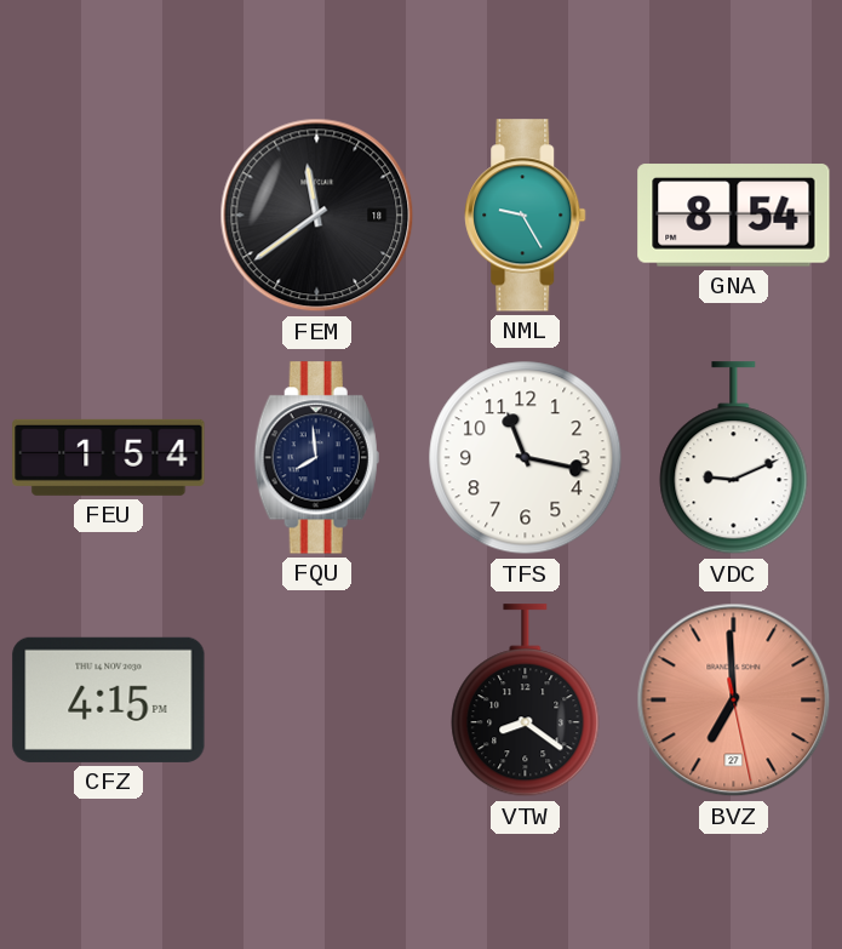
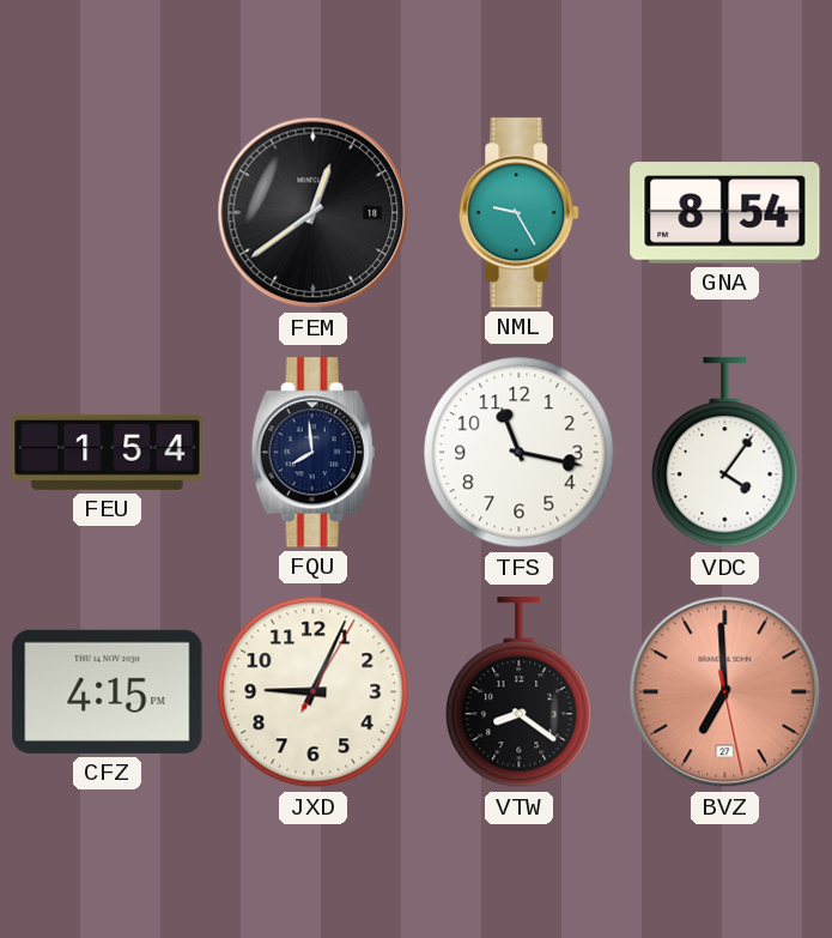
FEM: 11:39 -> 12:39 (314, 213)
VDC: 9:11 -> 4:06 (725, 453)
JXD: none -> 9:04 (314, 692)
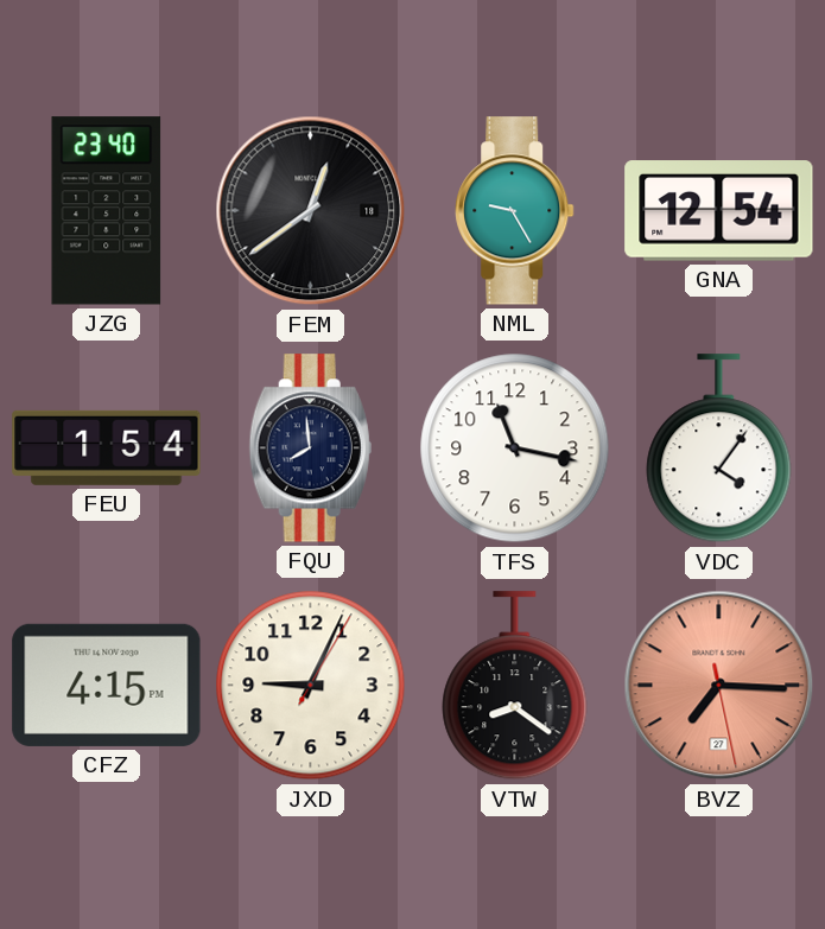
JZG: none -> 23:40 (107, 211)
GNA: 8:54 -> 12:54 (719, 211)
BVZ: 6:59 -> 7:15 (719, 686)
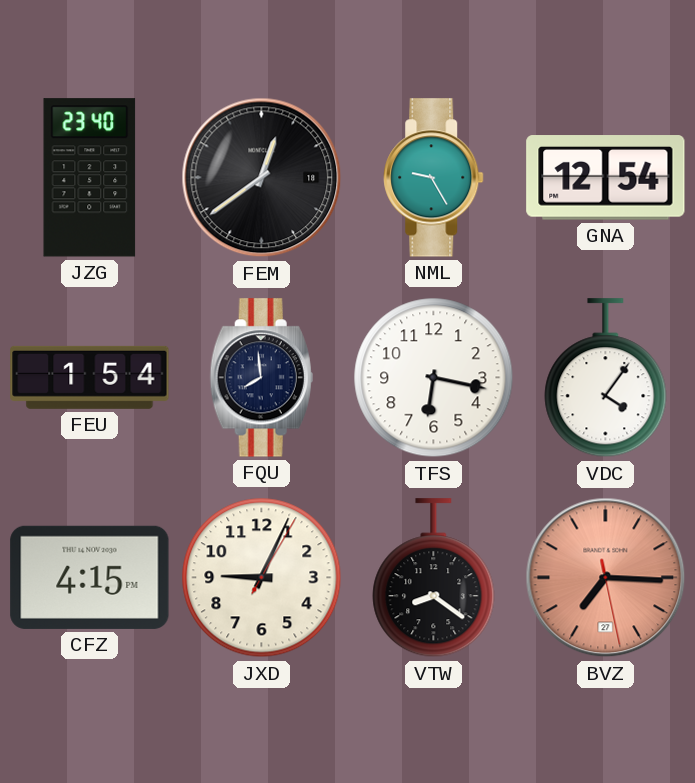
TFS: 11:17 -> 6:17 (434, 378)
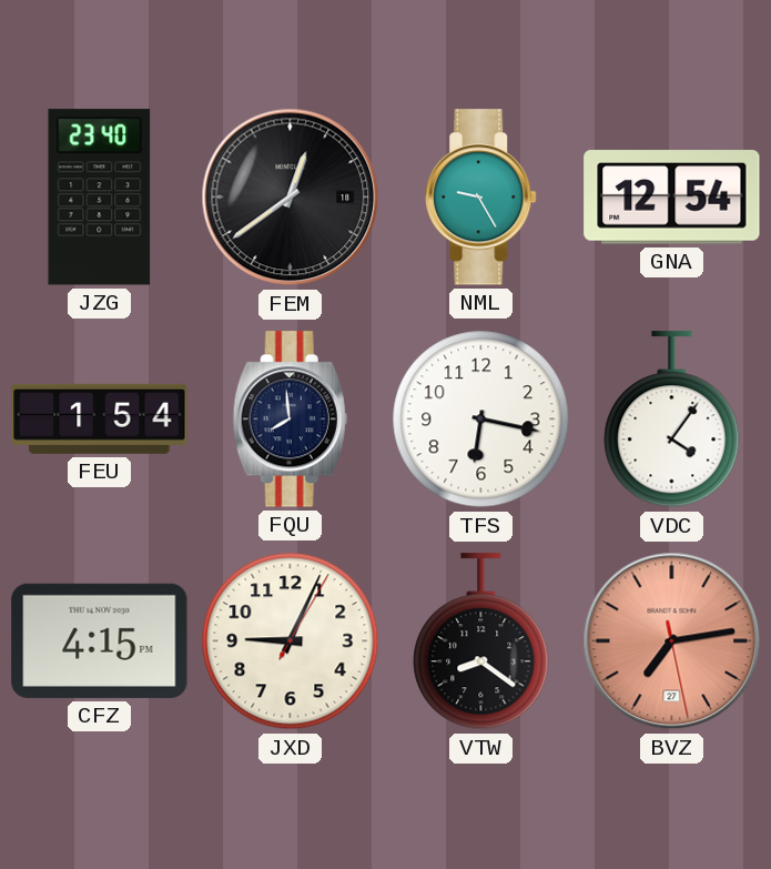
BVZ: 7:15 -> 7:13 (672, 641)
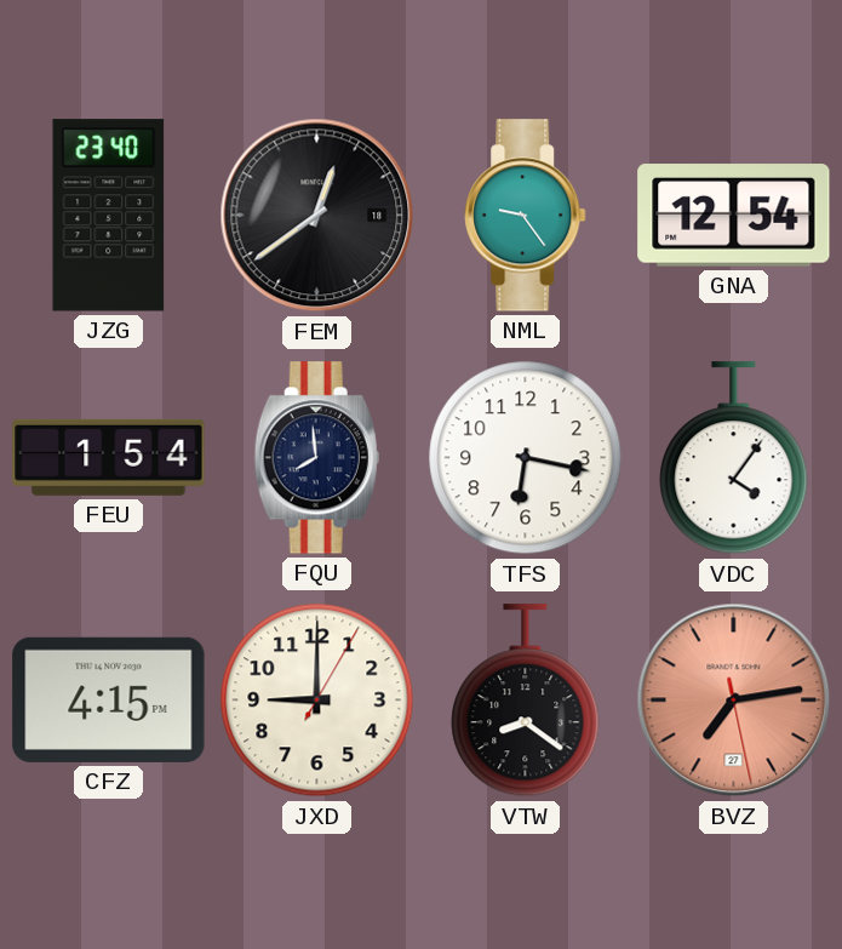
NML: 9:25 -> 9:24 (526, 216)
JXD: 9:04 -> 9:00 (317, 701)
